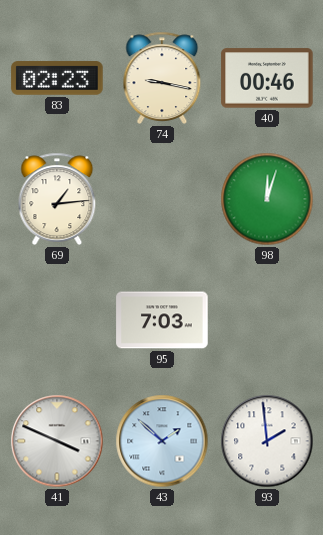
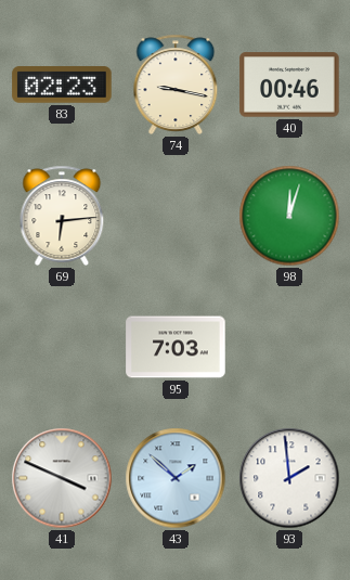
69: 1:14 -> 6:14 (62, 216)
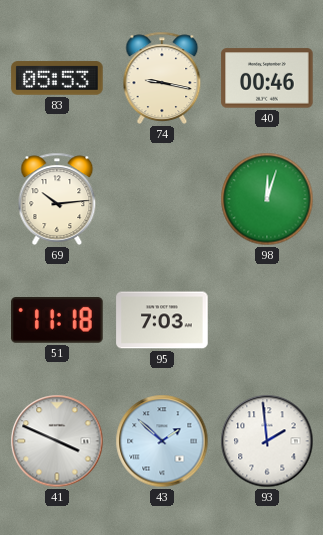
83: 02:23 -> 05:53 (57, 78)
69: 6:14 -> 10:14 (57, 199)
51: none -> 11:18 (57, 320)
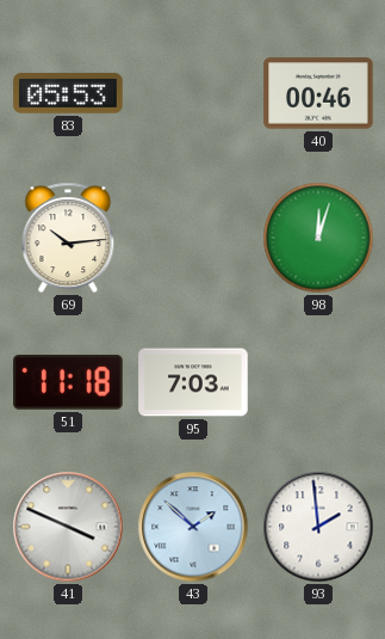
74: 9:17 -> none (162, 78)
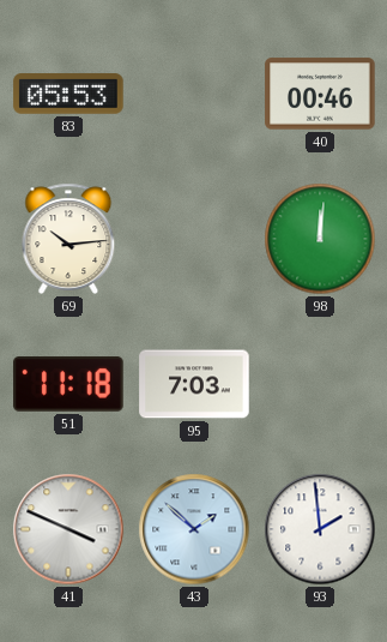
98: 12:03 -> 12:01 (320, 239)
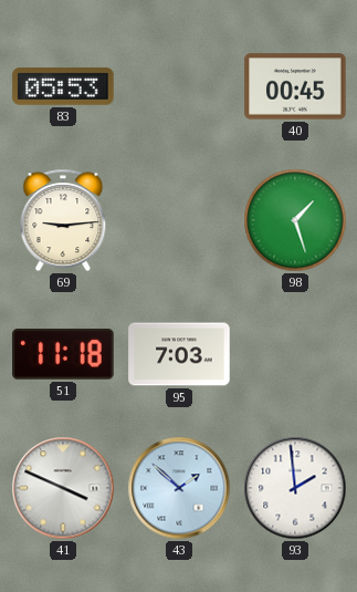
40: 00:46 -> 00:45 (295, 86)
69: 10:14 -> 9:14 (63, 220)
98: 12:01 -> 1:27 (295, 220)
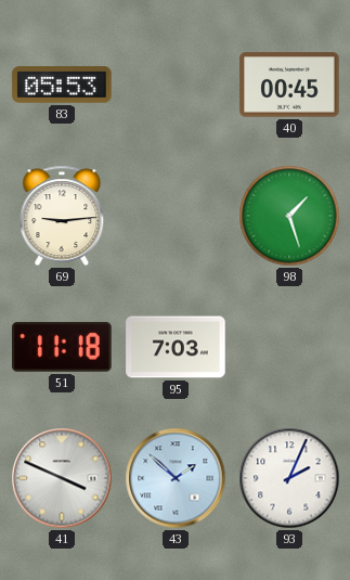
93: 1:59 -> 2:04 (289, 478)
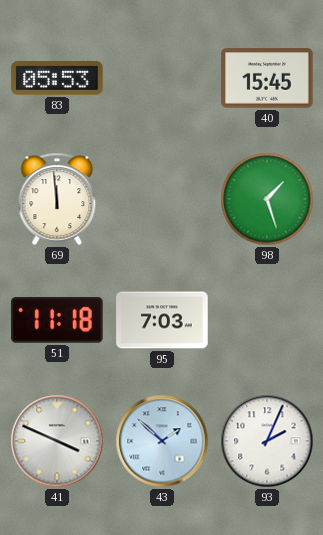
40: 00:45 -> 15:45 (267, 78)
69: 9:14 -> 11:59 (57, 199)
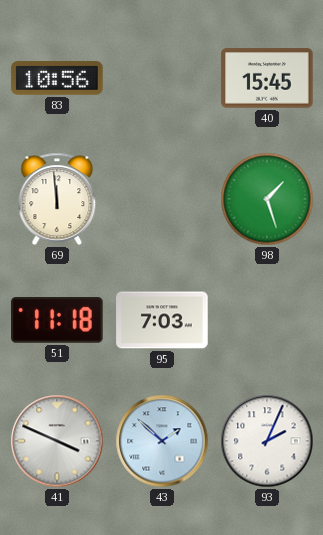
83: 05:53 -> 10:56 (57, 78)
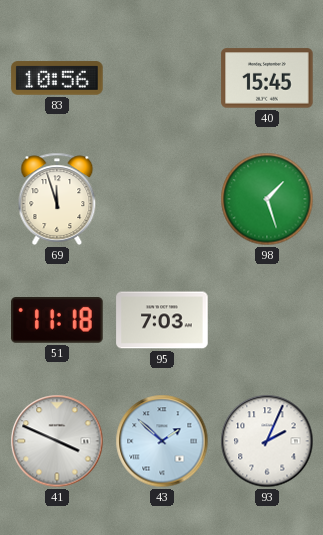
69: 11:59 -> 11:57 (57, 199)
